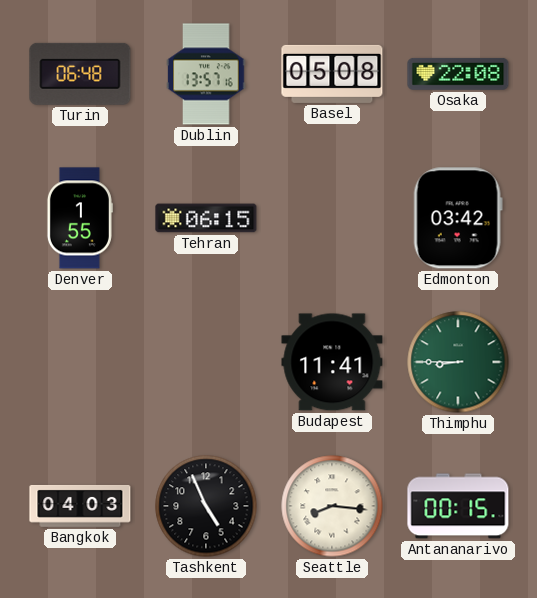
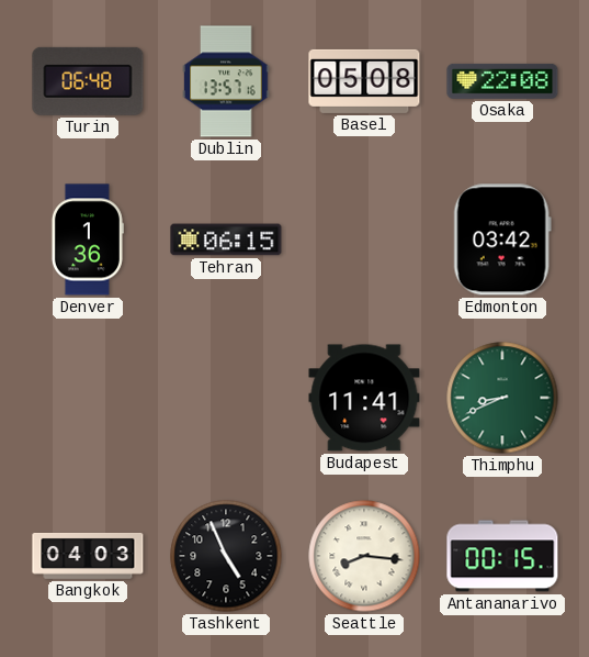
Denver: 1:55 -> 1:36 (87, 240)
Thimphu: 8:45 -> 8:41 (502, 398)
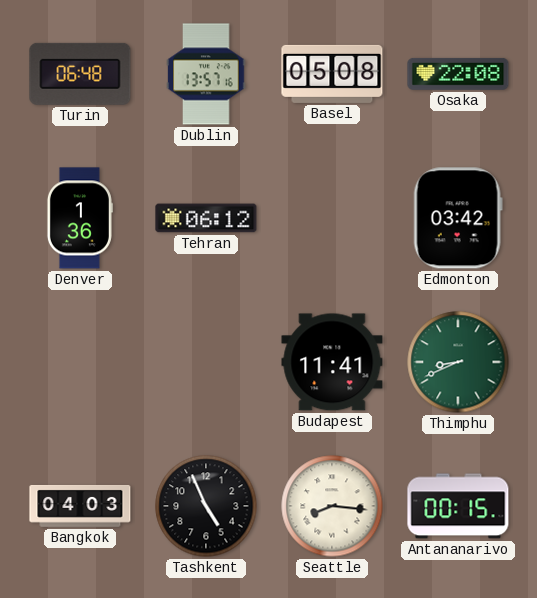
Tehran: 06:15 -> 06:12 (206, 218)
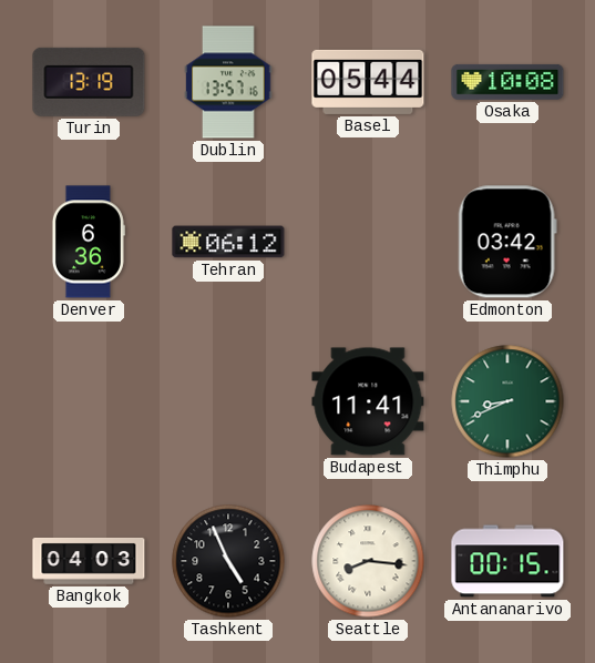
Turin: 06:48 -> 13:19 (89, 82)
Basel: 05:08 -> 05:44 (368, 82)
Osaka: 22:08 -> 10:08 (507, 82)
Denver: 1:36 -> 6:36 (88, 242)
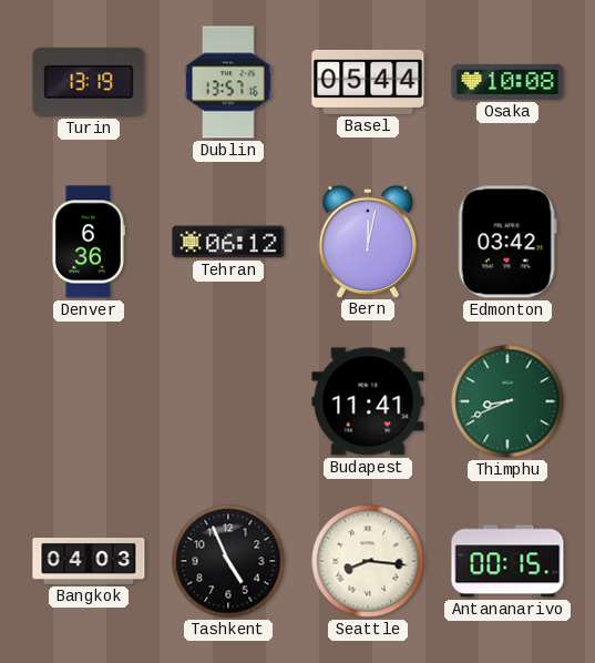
Bern: none -> 12:02 (368, 241)
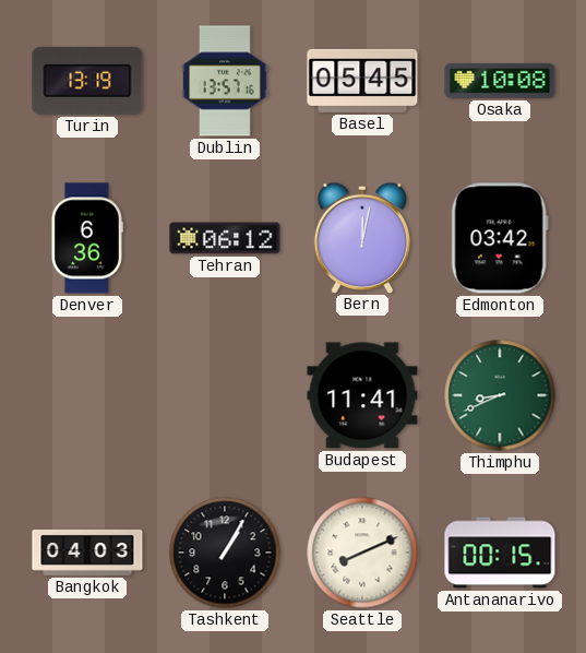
Basel: 05:44 -> 05:45 (362, 81)
Tashkent: 4:56 -> 1:05 (225, 553)
Seattle: 8:16 -> 8:11 (362, 553)
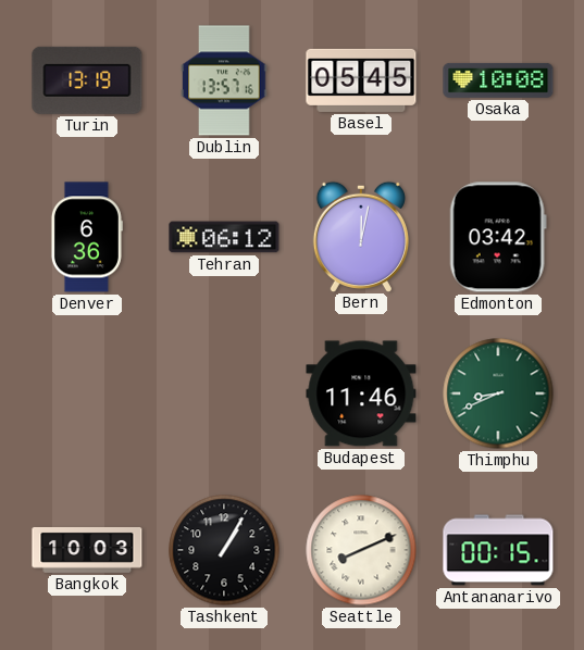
Budapest: 11:41 -> 11:46 (361, 393)
Bangkok: 04:03 -> 10:03 (87, 550)
